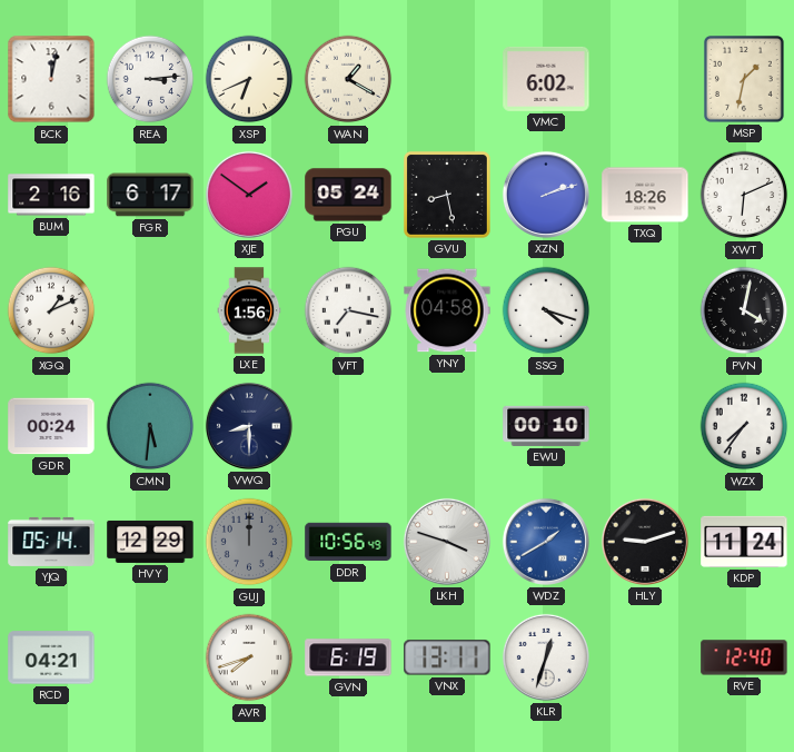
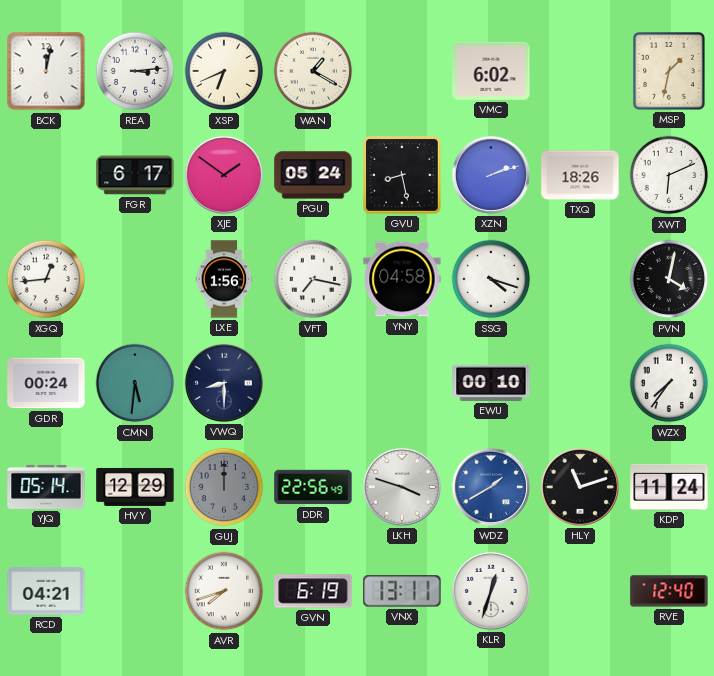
BUM: 2:16 -> none (51, 195)
XGQ: 1:11 -> 12:44 (46, 279)
DDR: 10:56 -> 22:56 (313, 487)
HLY: 9:12 -> 11:12 (580, 487)
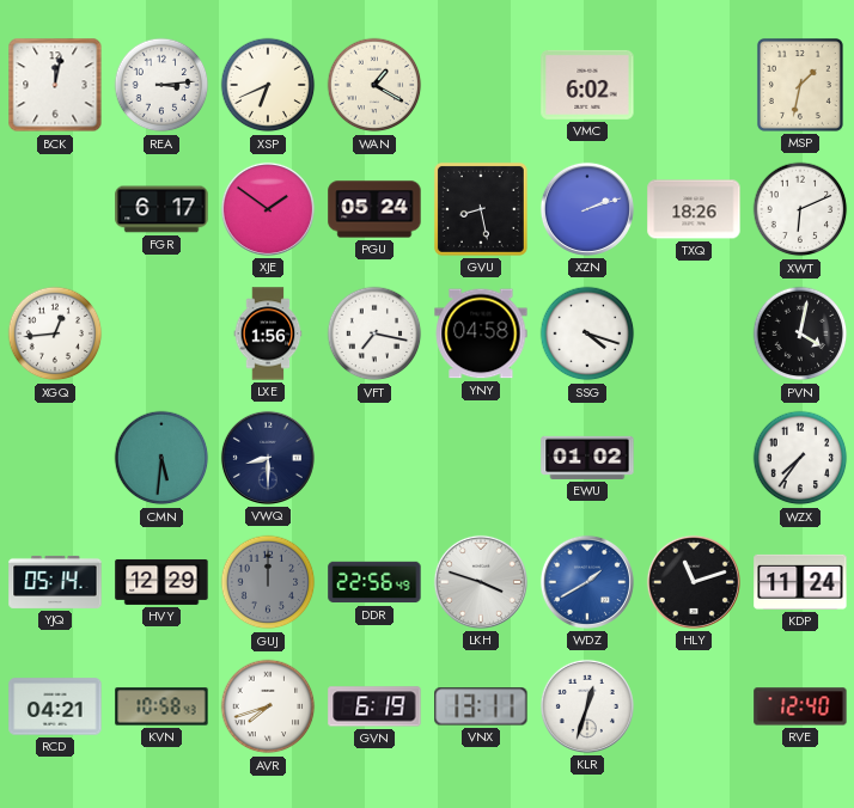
GDR: 00:24 -> none (46, 383)
EWU: 00:10 -> 01:02 (587, 458)
KVN: none -> 10:58 (161, 706)
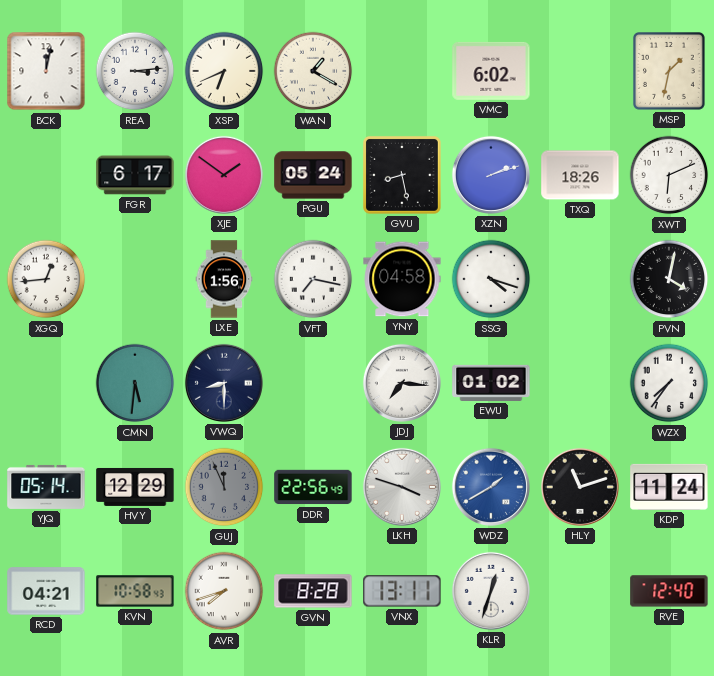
JDJ: none -> 7:16 (402, 383)
GUJ: 12:00 -> 11:56 (224, 487)
GVN: 6:19 -> 8:28 (313, 591)
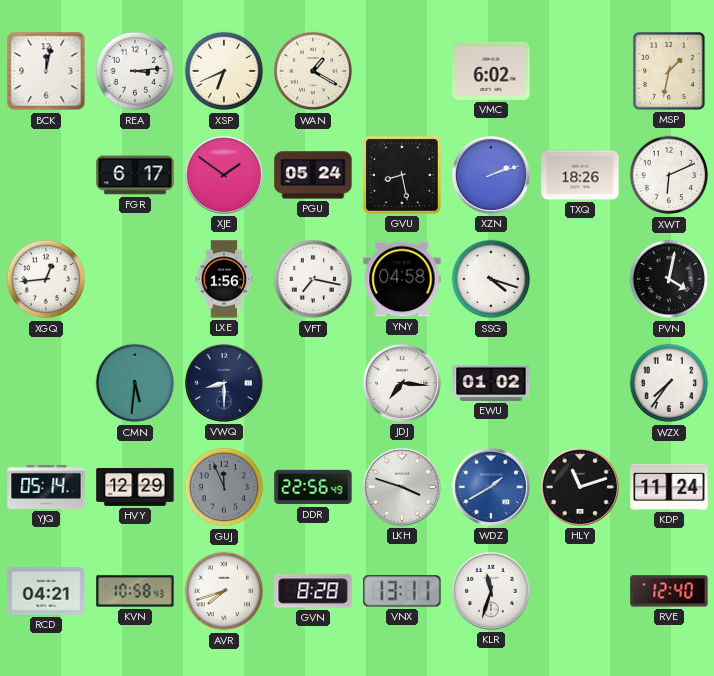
KLR: 12:33 -> 11:33 (491, 591)
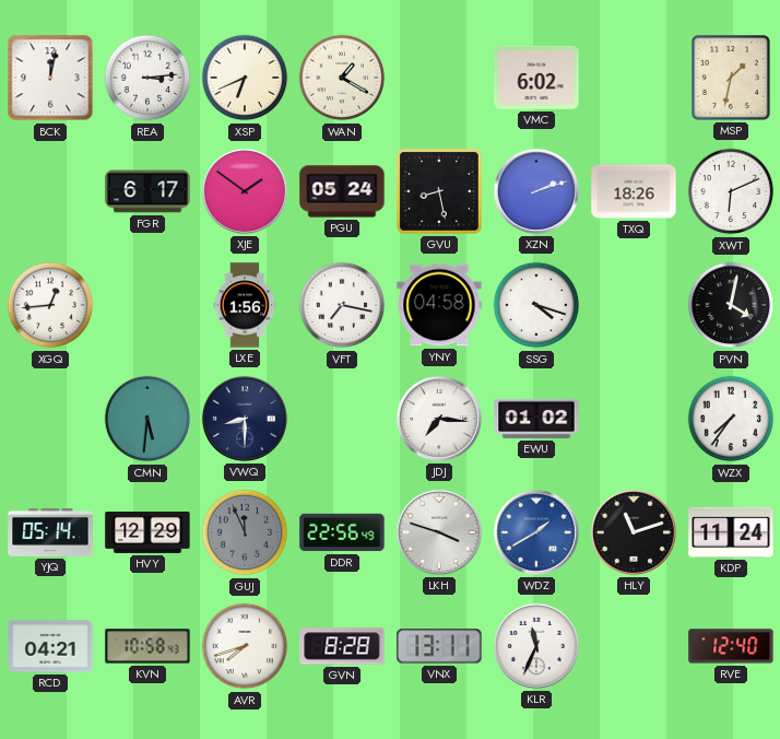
KLR: 11:33 -> 11:34 (536, 646)
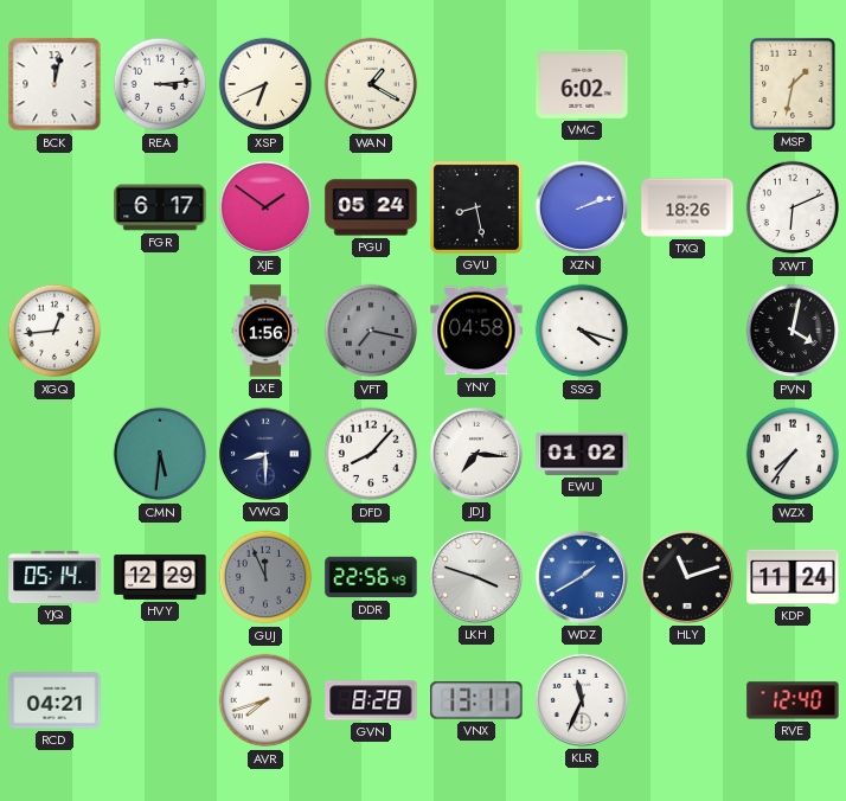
VFT dial: white -> grey (371, 331)
DFD: none -> 8:07 (371, 454)
KVN: 10:58 -> none (147, 646)
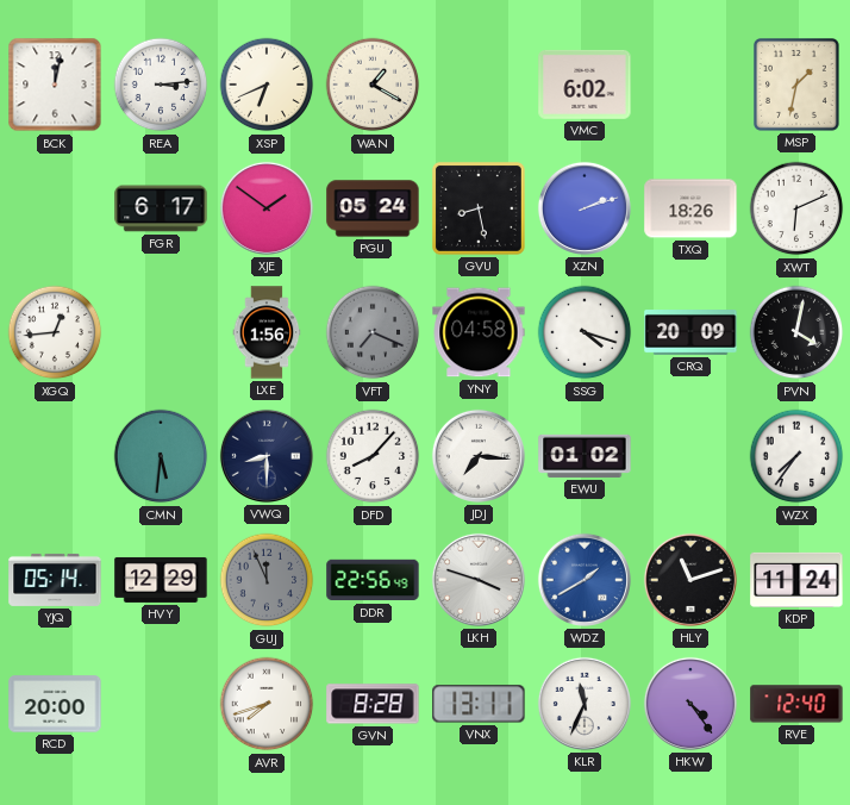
VFT: 7:17 -> 7:19 (373, 332)
CRQ: none -> 20:09 (690, 333)
RCD: 04:21 -> 20:00 (55, 704)
HKW: none -> 4:24 (690, 704)
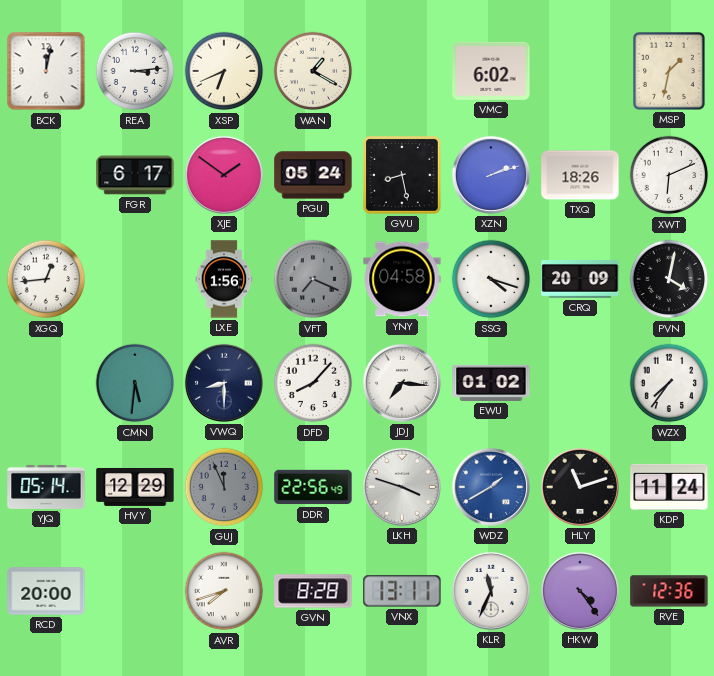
RVE: 12:40 -> 12:36 (669, 591)
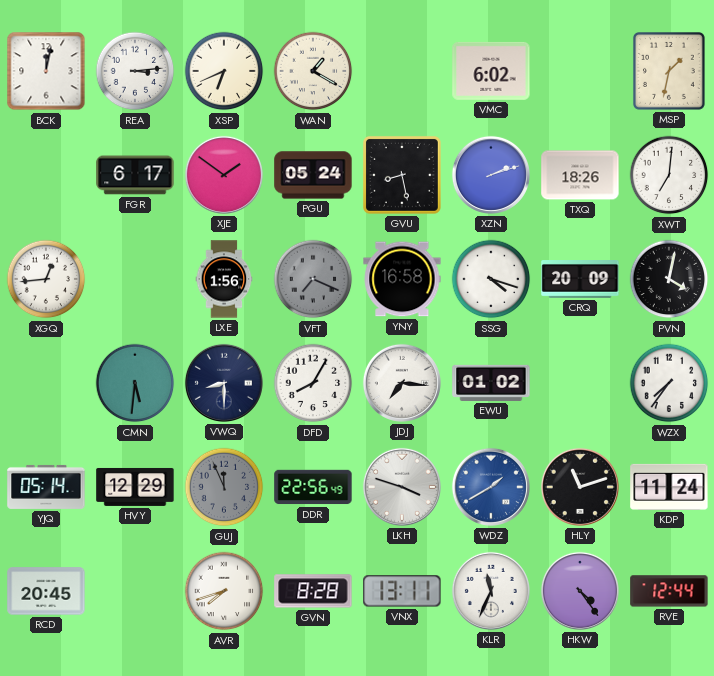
XWT: 6:11 -> 7:01 (669, 175)
YNY: 04:58 -> 16:58 (402, 279)
DFD: 8:07 -> 8:05 (313, 383)
RCD: 20:00 -> 20:45 (46, 591)
RVE: 12:36 -> 12:44 (669, 591)
